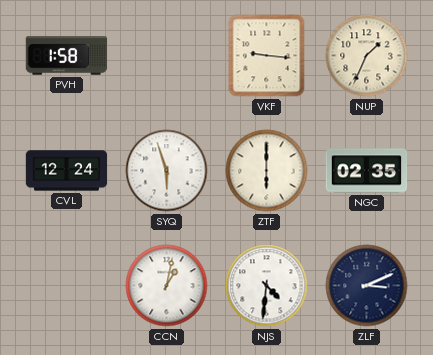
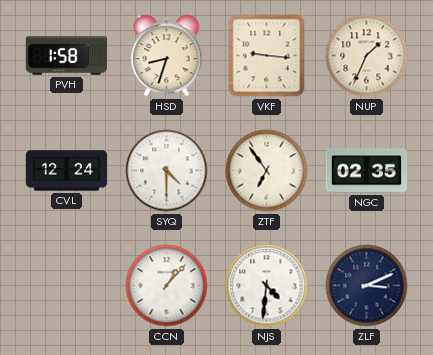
HSD: none -> 8:33 (167, 56)
SYQ: 5:57 -> 4:30 (167, 171)
ZTF: 6:00 -> 6:54 (267, 171)
CCN: 1:02 -> 1:07 (167, 286)
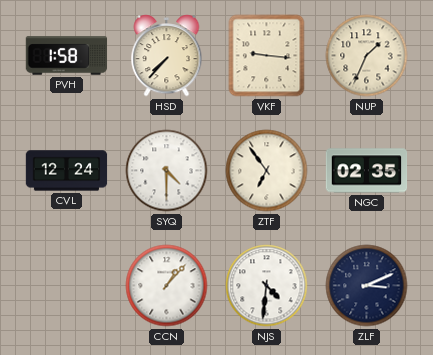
HSD: 8:33 -> 7:37 (167, 56)
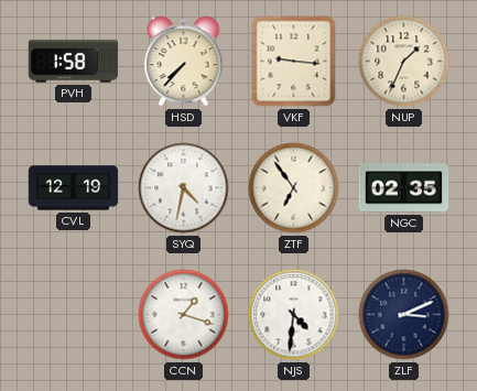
CVL: 12:24 -> 12:19 (74, 188)
SYQ: 4:30 -> 4:32 (184, 188)
CCN: 1:07 -> 1:18 (184, 315)
